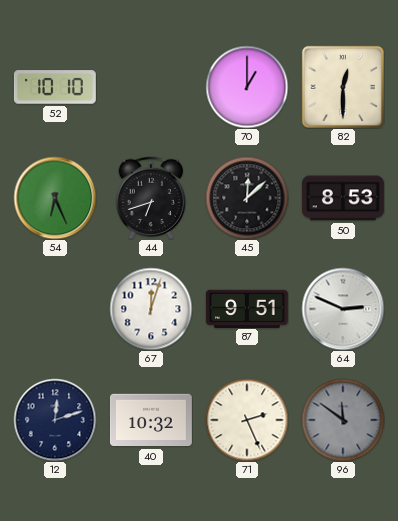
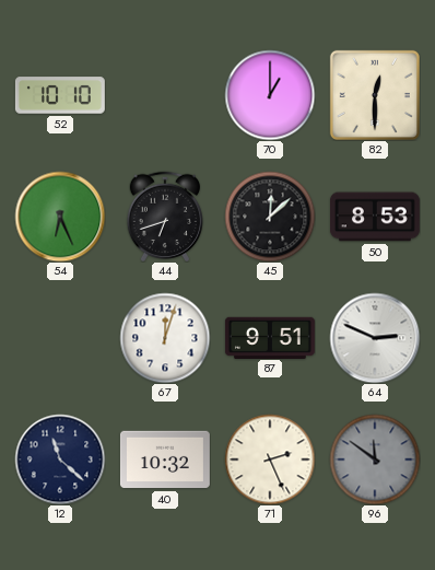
12: 12:12 -> 11:22 (60, 460)
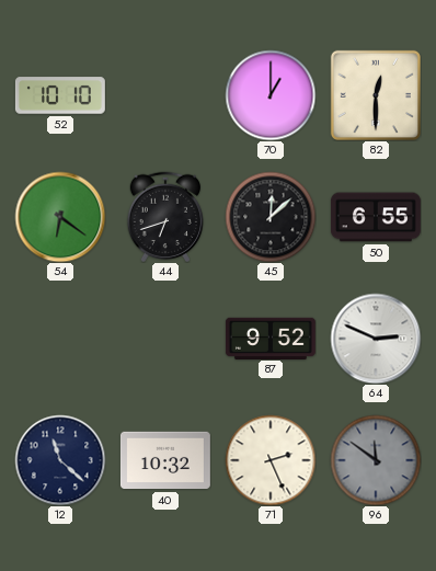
54: 6:26 -> 6:21 (60, 217)
50: 8:53 -> 6:55 (376, 217)
67: 12:03 -> none (165, 338)
87: 9:51 -> 9:52 (271, 338)
